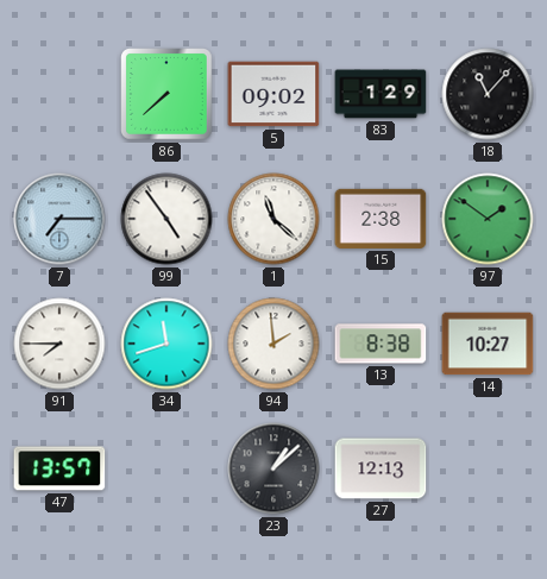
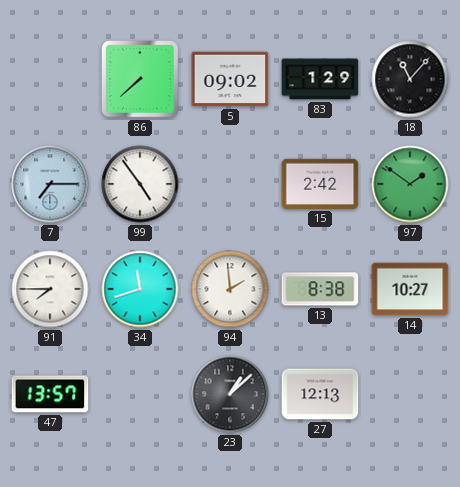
1: 11:22 -> none (273, 219)
15: 2:38 -> 2:42 (320, 184)
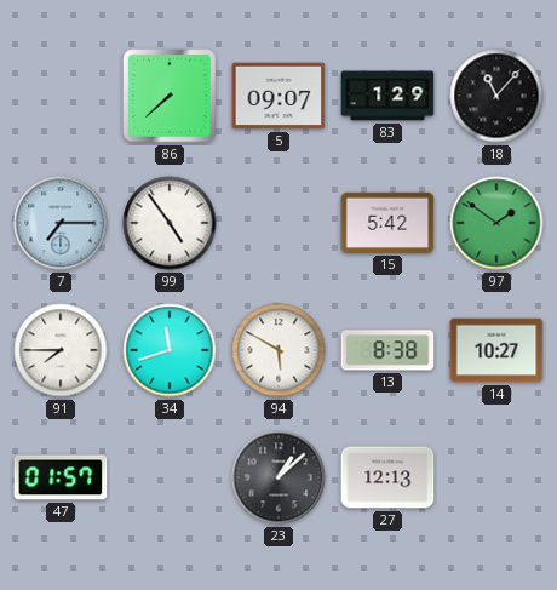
5: 09:02 -> 09:07 (278, 96)
15: 2:42 -> 5:42 (387, 223)
94: 1:59 -> 5:50 (278, 350)
47: 13:57 -> 01:57 (61, 477)
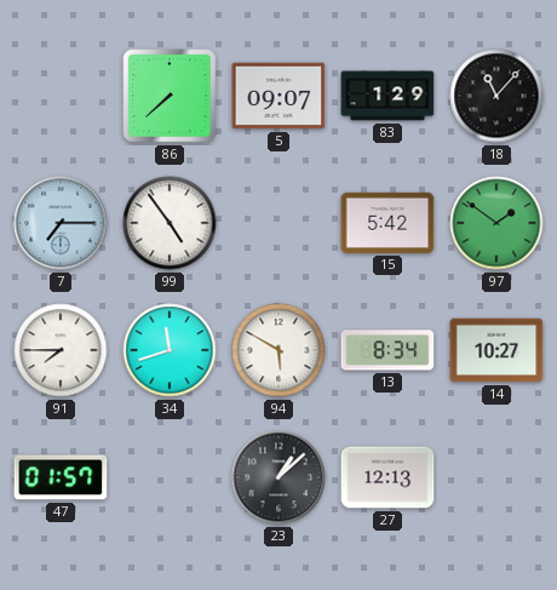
13: 8:38 -> 8:34 (387, 350)
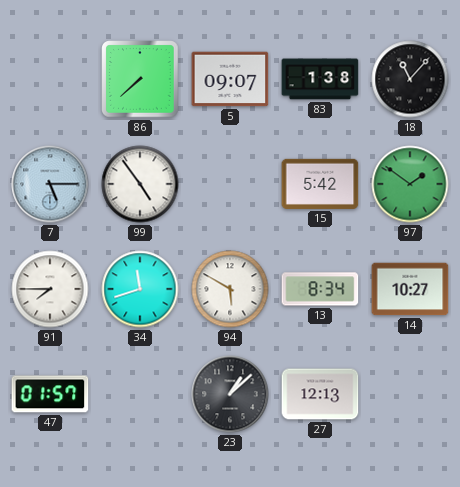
83: 1:29 -> 1:38 (320, 79)
7: 7:15 -> 5:15 (50, 184)
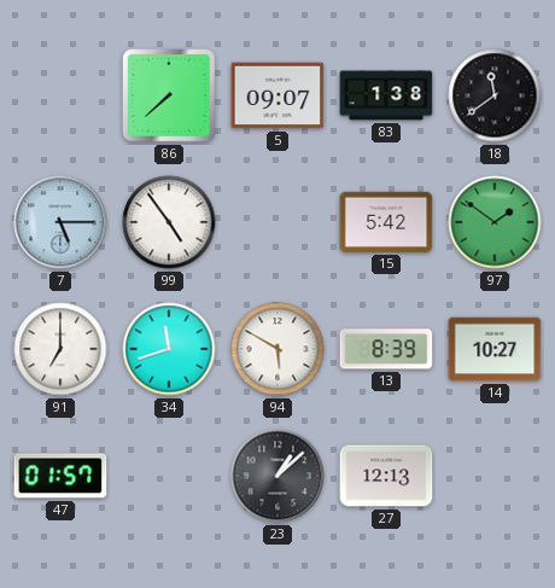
18: 11:07 -> 11:39 (495, 95)
91: 7:45 -> 7:00 (60, 349)
13: 8:34 -> 8:39 (386, 349)
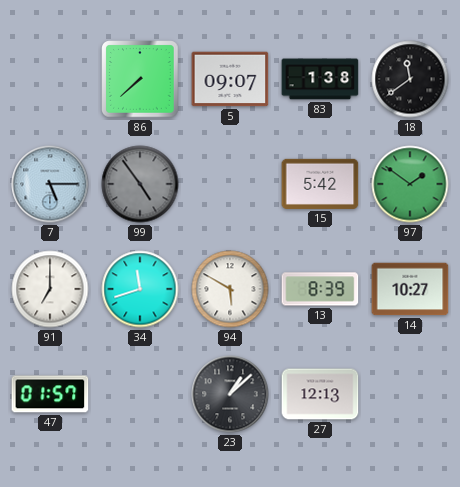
99 dial: white -> grey (140, 184)
